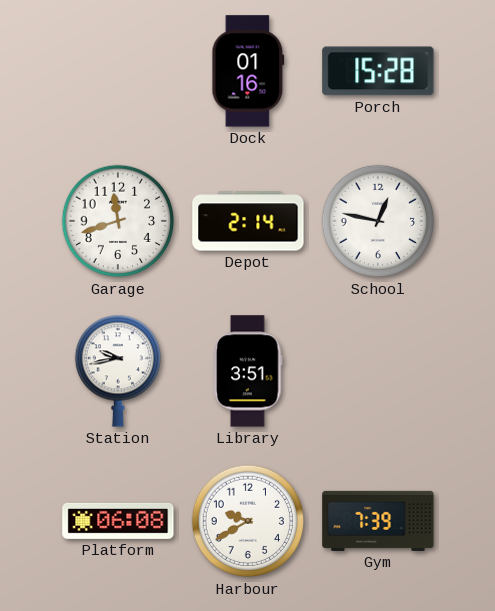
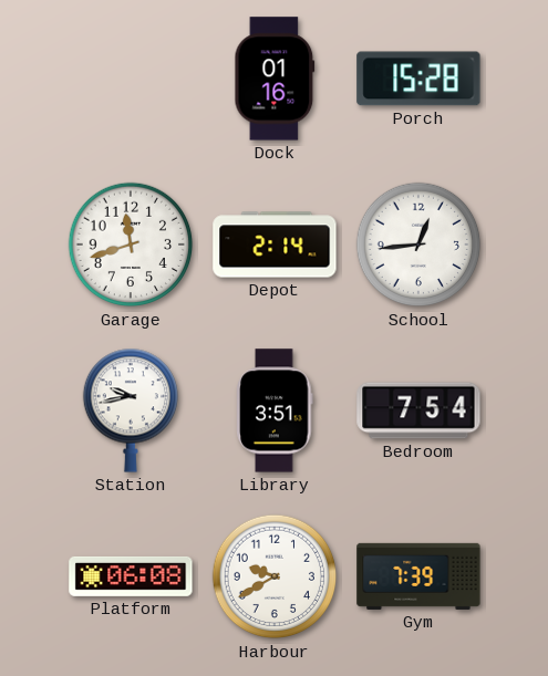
School: 12:47 -> 12:44 (418, 245)
Bedroom: none -> 7:54 (418, 410)
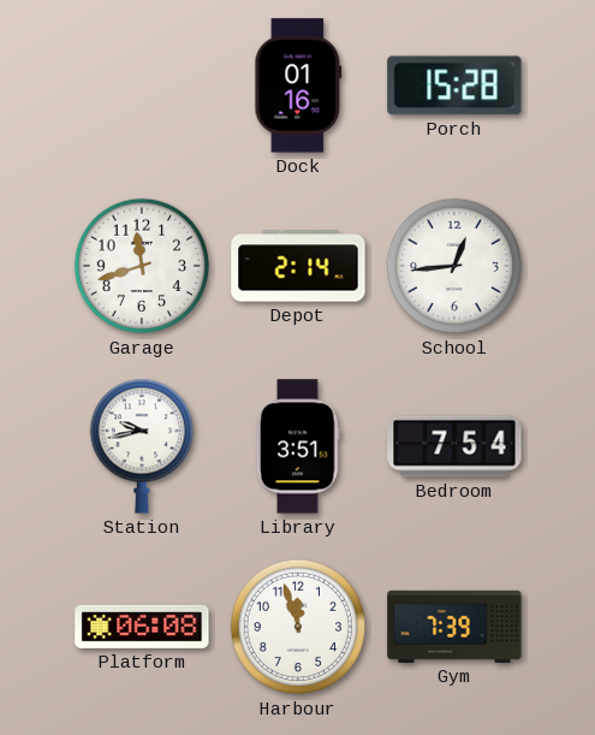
Harbour: 9:40 -> 11:57 (298, 627)
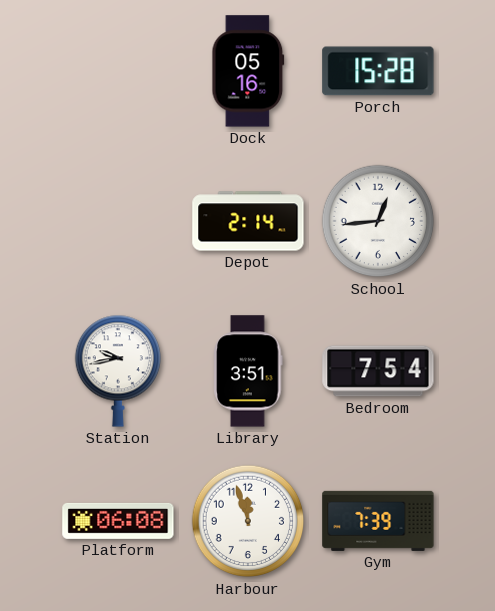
Dock: 01:16 -> 05:16 (248, 71)
Garage: 11:42 -> none (142, 266)
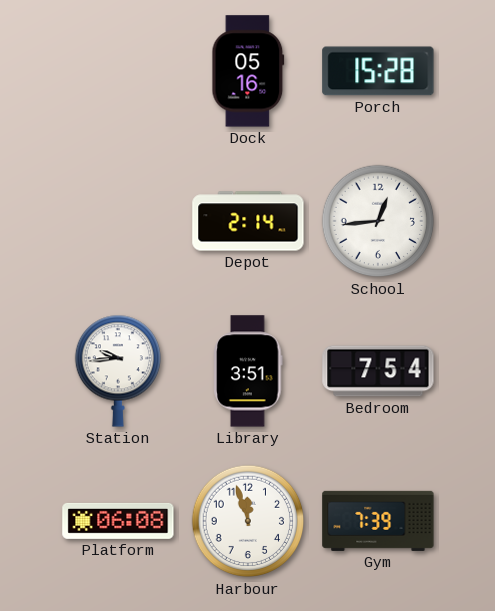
Station: 9:43 -> 9:44 (117, 371)
